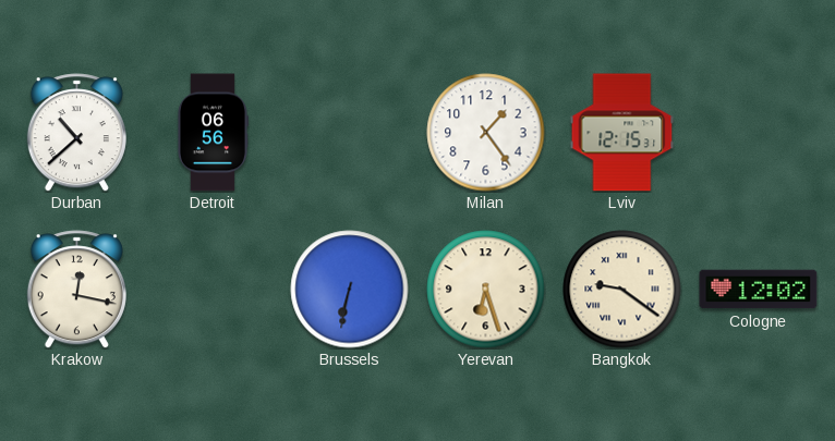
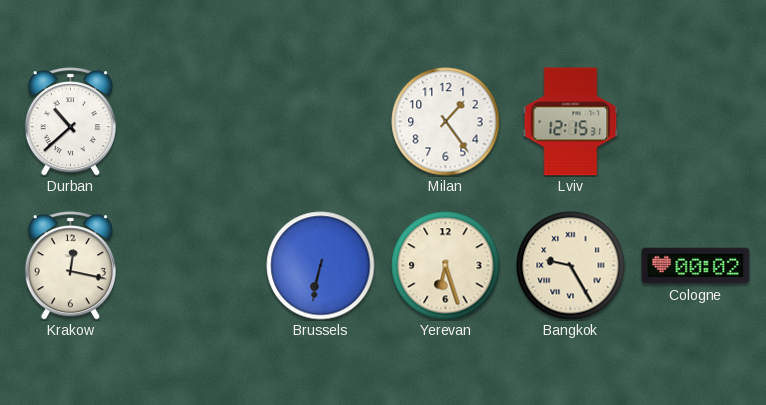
Detroit: 06:56 -> none (213, 133)
Bangkok: 9:21 -> 9:25 (571, 266)
Cologne: 12:02 -> 00:02 (696, 266)
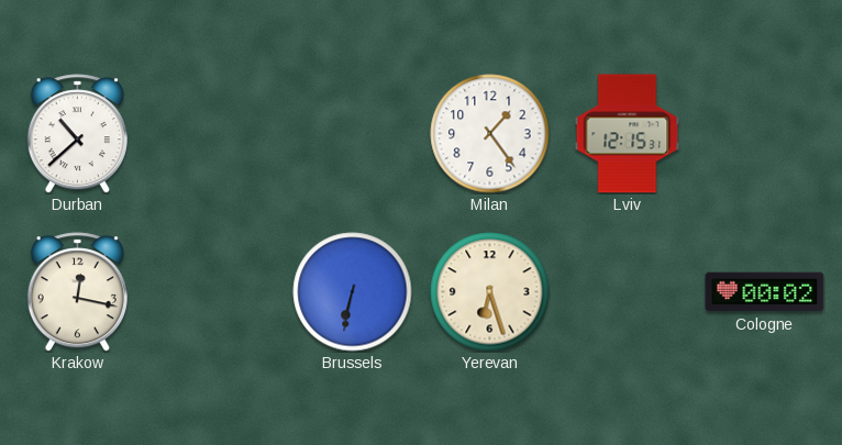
Bangkok: 9:25 -> none (571, 266)
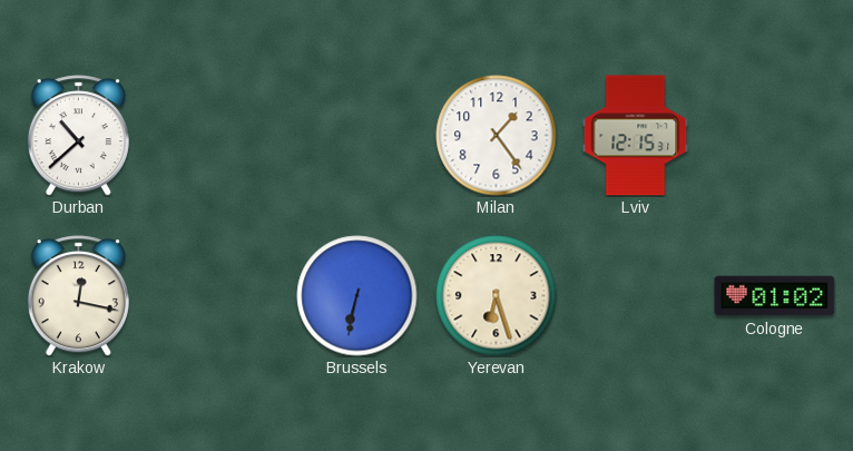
Cologne: 00:02 -> 01:02 (775, 296)
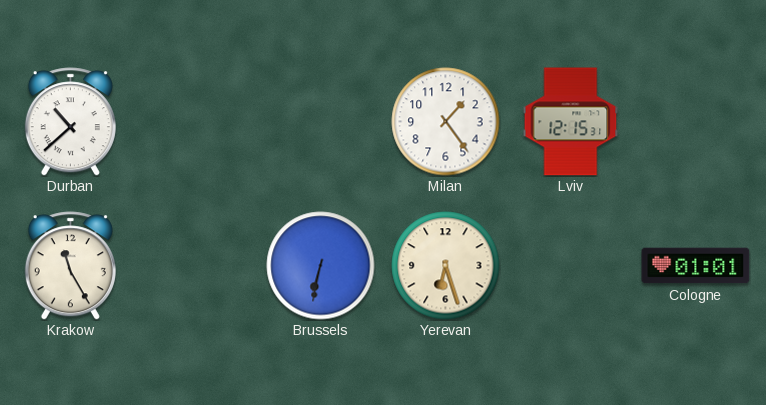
Krakow: 12:17 -> 11:25 (70, 266)
Cologne: 01:02 -> 01:01 (696, 266)
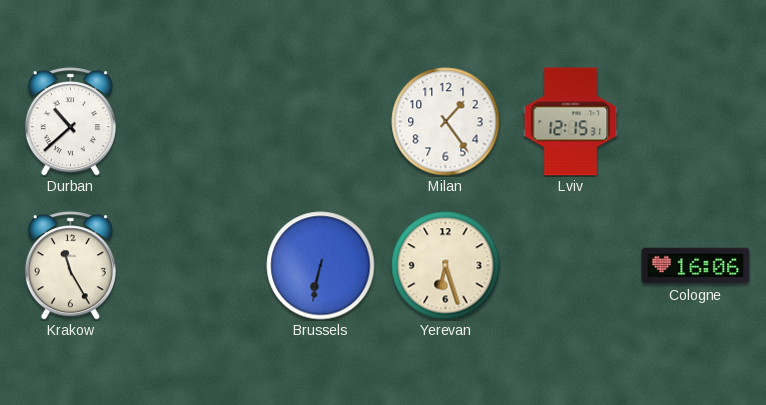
Cologne: 01:01 -> 16:06 (696, 266)
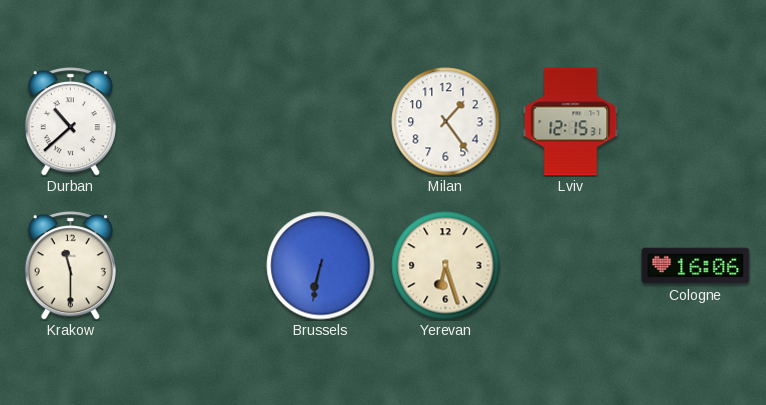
Krakow: 11:25 -> 11:30 (70, 266)
